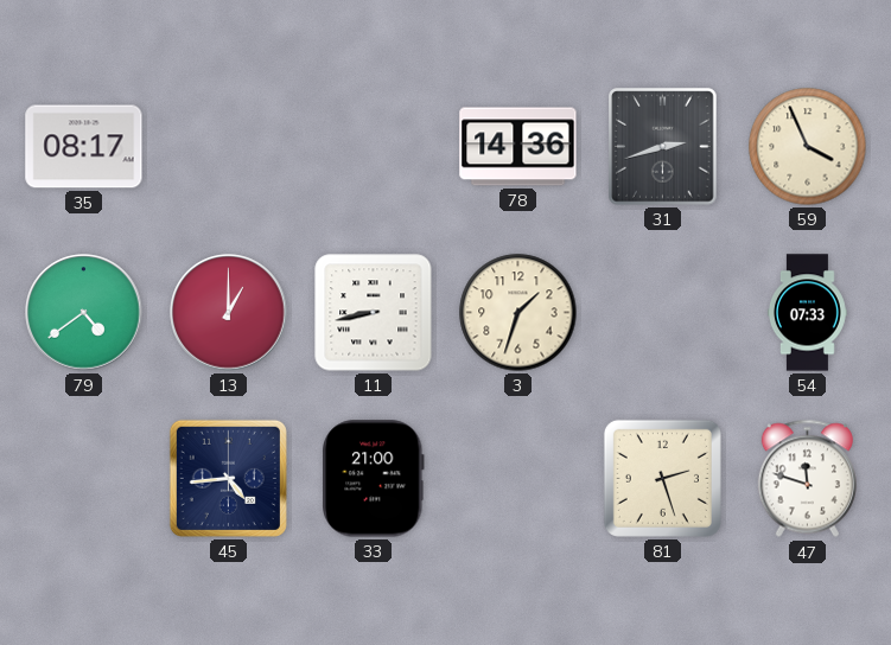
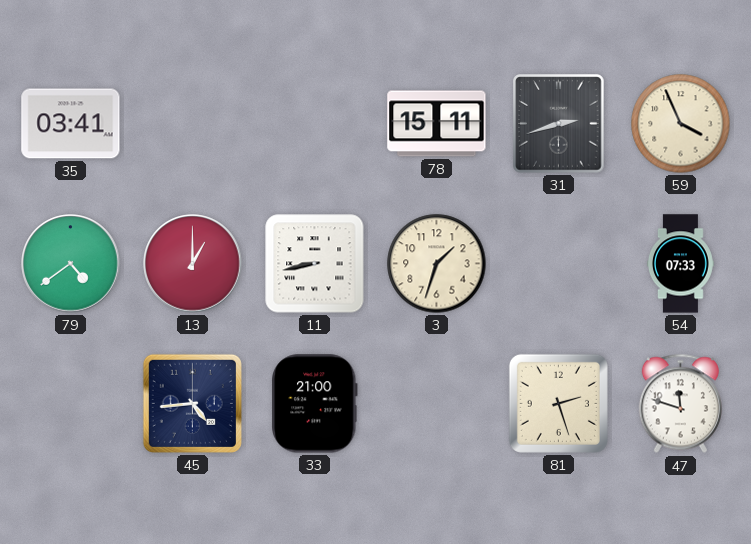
35: 08:17 -> 03:41 (71, 124)
78: 14:36 -> 15:11 (437, 124)
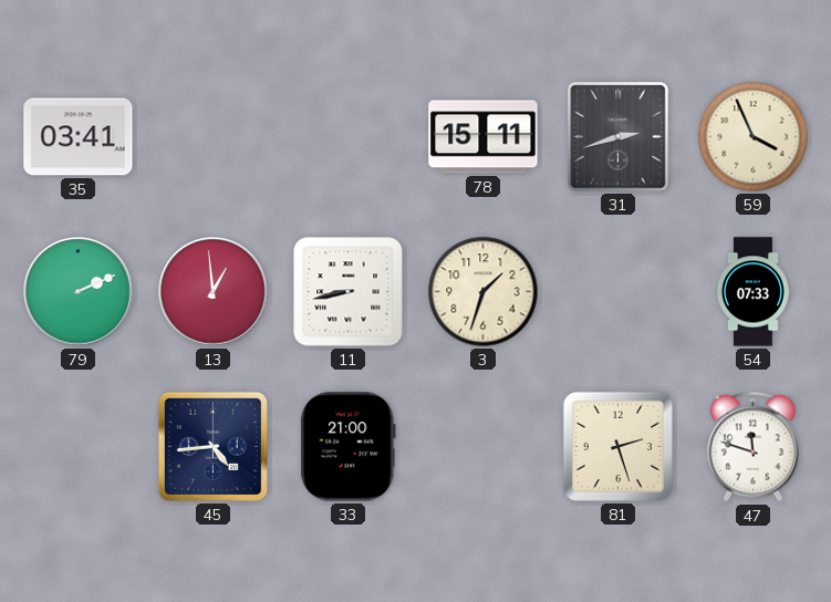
79: 4:39 -> 2:11 (79, 292)
13: 1:00 -> 12:59 (214, 292)
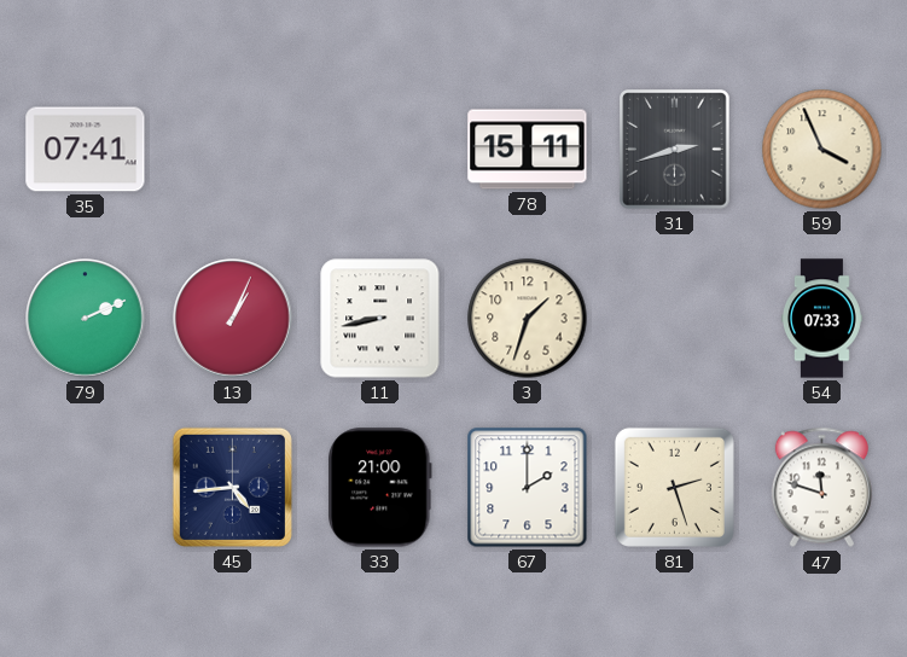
35: 03:41 -> 07:41 (86, 150)
13: 12:59 -> 1:04 (233, 319)
67: none -> 2:00 (528, 488)
